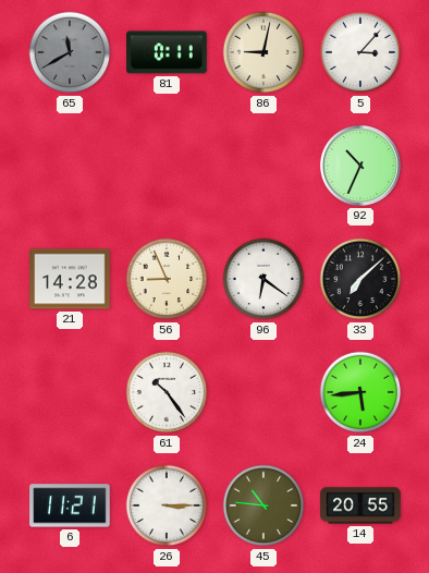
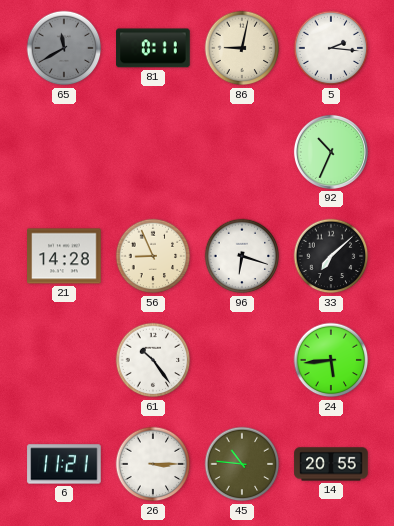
5: 3:07 -> 2:16 (331, 48)
96: 6:21 -> 6:18 (242, 256)
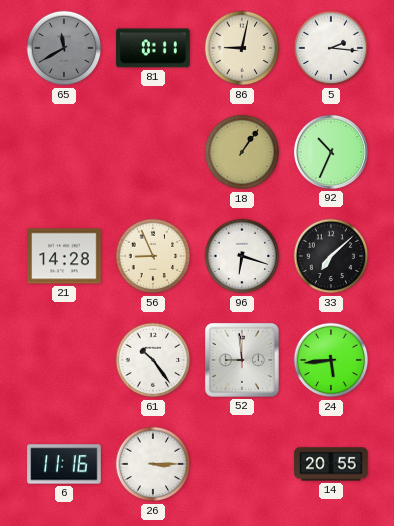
18: none -> 1:06 (242, 152)
52: none -> 8:59 (242, 360)
6: 11:21 -> 11:16 (64, 464)
45: 10:46 -> none (242, 464)
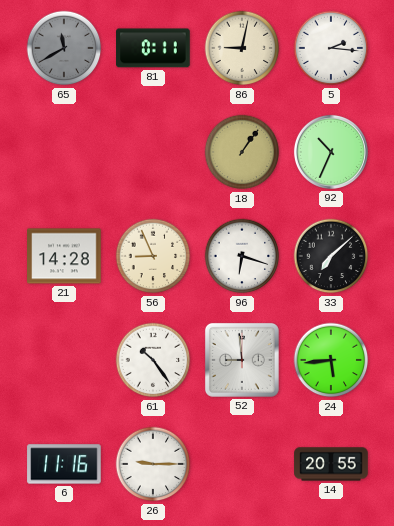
26: 3:15 -> 9:15 (153, 464)
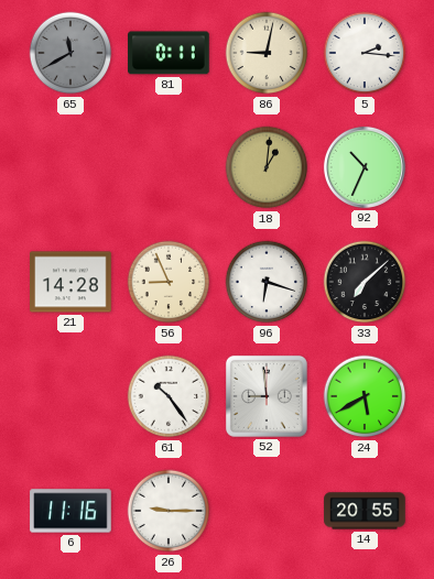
18: 1:06 -> 1:01 (267, 167)
24: 5:44 -> 5:40 (365, 396)
